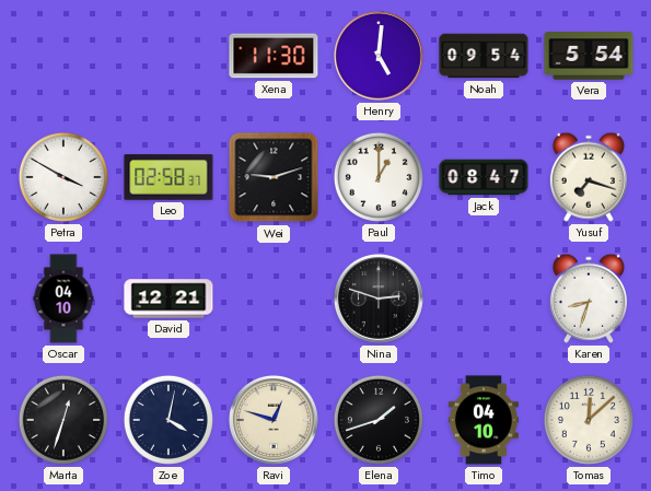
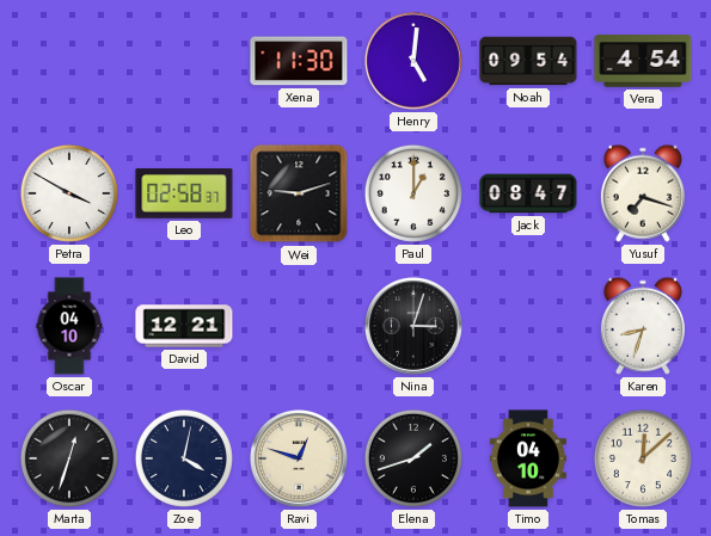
Vera: 5:54 -> 4:54 (643, 61)
Nina: 2:48 -> 3:03 (413, 326)
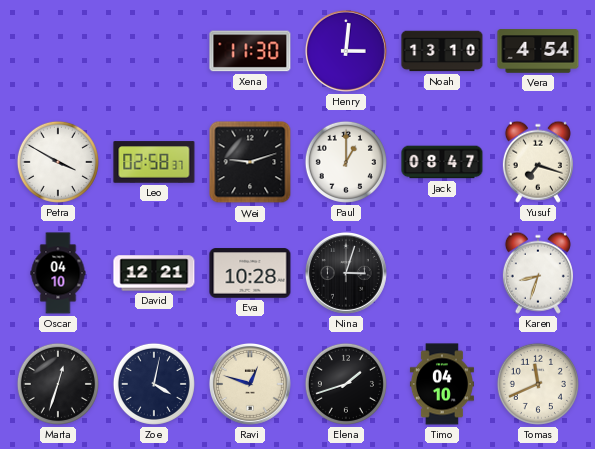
Henry: 5:01 -> 3:01 (346, 51)
Noah: 09:54 -> 13:10 (442, 51)
Eva: none -> 10:28 (250, 273)
Tomas: 12:08 -> 11:41 (538, 384)
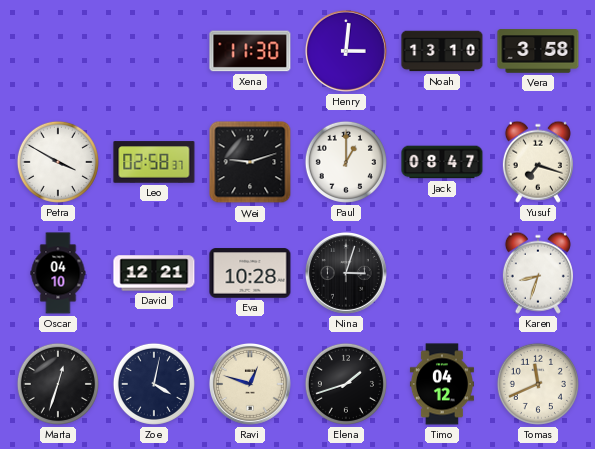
Vera: 4:54 -> 3:58 (538, 51)
Timo: 04:10 -> 04:12 (442, 384)
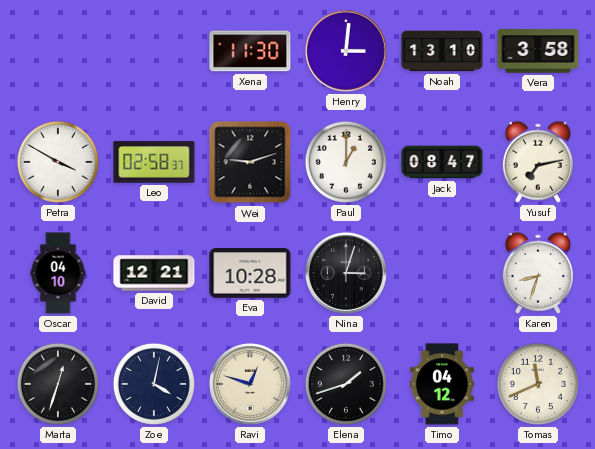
Yusuf: 7:18 -> 7:13 (538, 162)
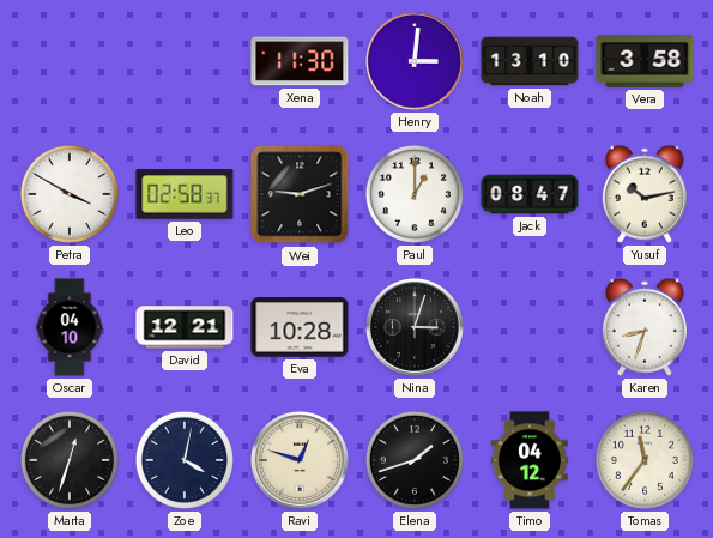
Yusuf: 7:13 -> 10:13 (645, 194)
Tomas: 11:41 -> 11:36 (645, 460)
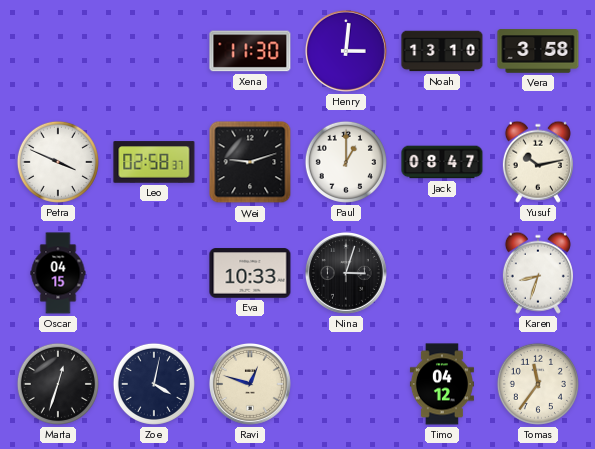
Petra: 3:50 -> 3:49 (58, 162)
Oscar: 04:10 -> 04:15 (58, 273)
David: 12:21 -> none (185, 327)
Eva: 10:28 -> 10:33 (250, 273)
Elena: 1:42 -> none (415, 460)
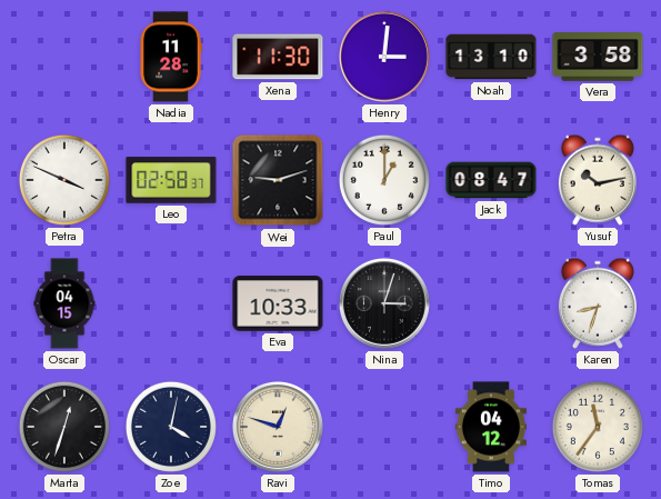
Nadia: none -> 11:28 (171, 57)
